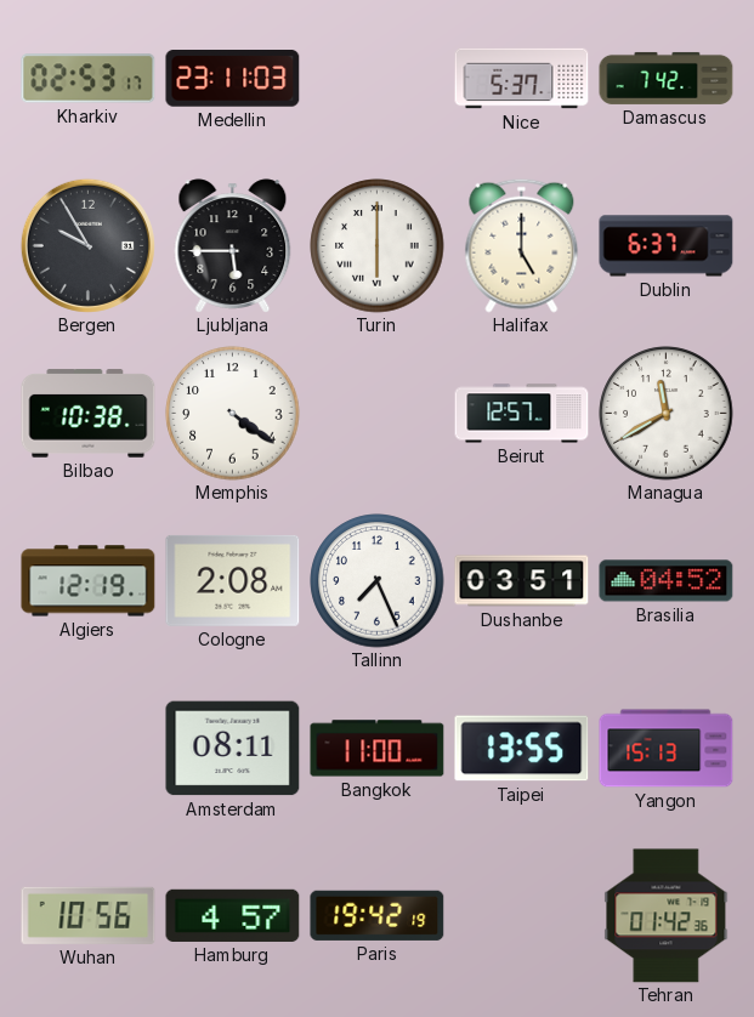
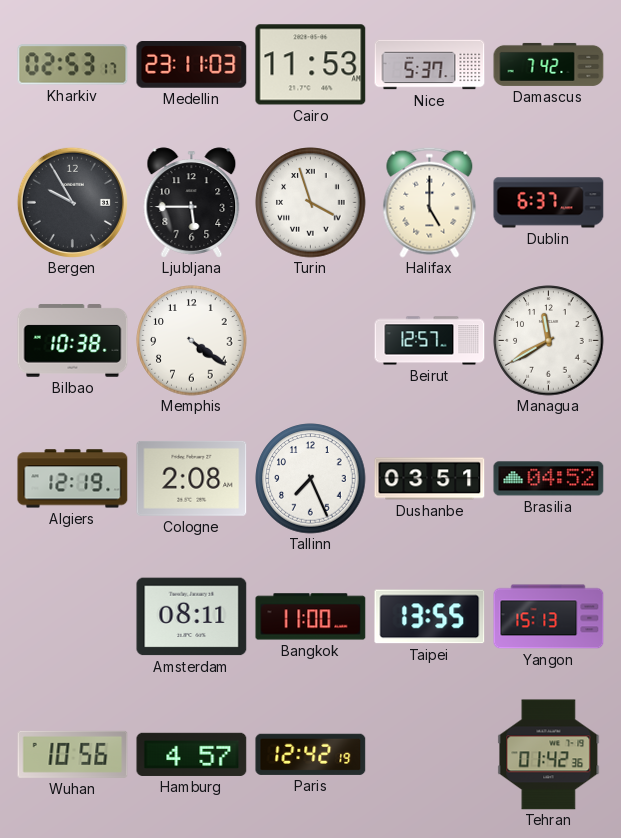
Cairo: none -> 11:53 (311, 65)
Turin: 6:00 -> 3:57 (311, 203)
Paris: 19:42 -> 12:42 (311, 754)
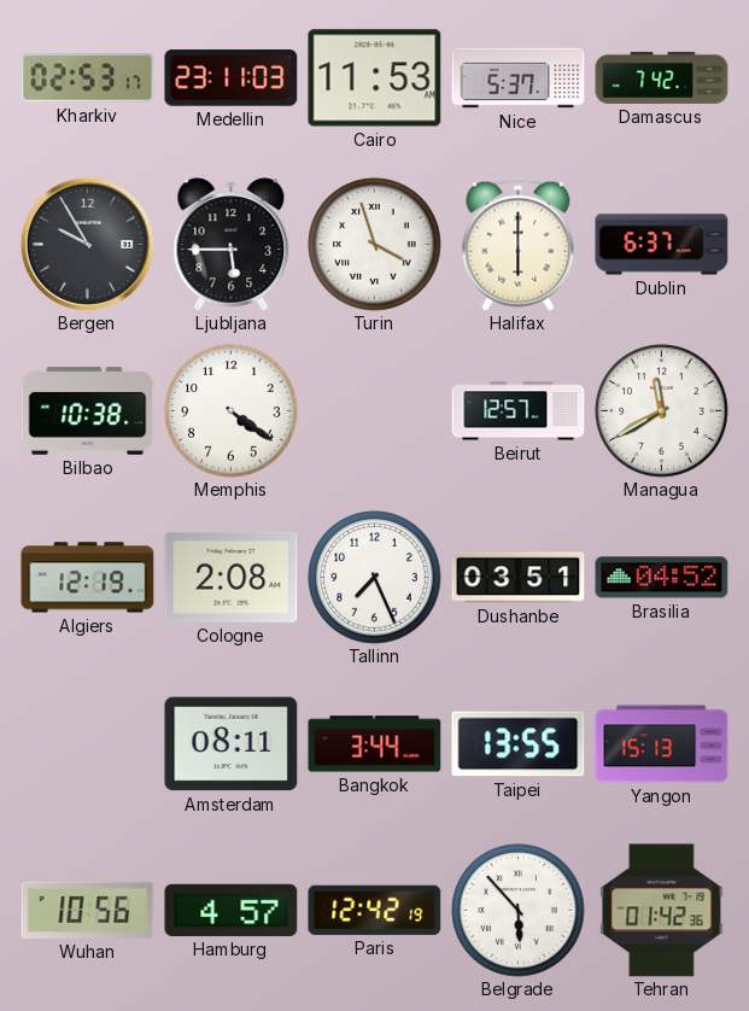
Halifax: 5:00 -> 6:00 (519, 244)
Bangkok: 11:00 -> 3:44 (375, 744)
Belgrade: none -> 5:53 (519, 911)
